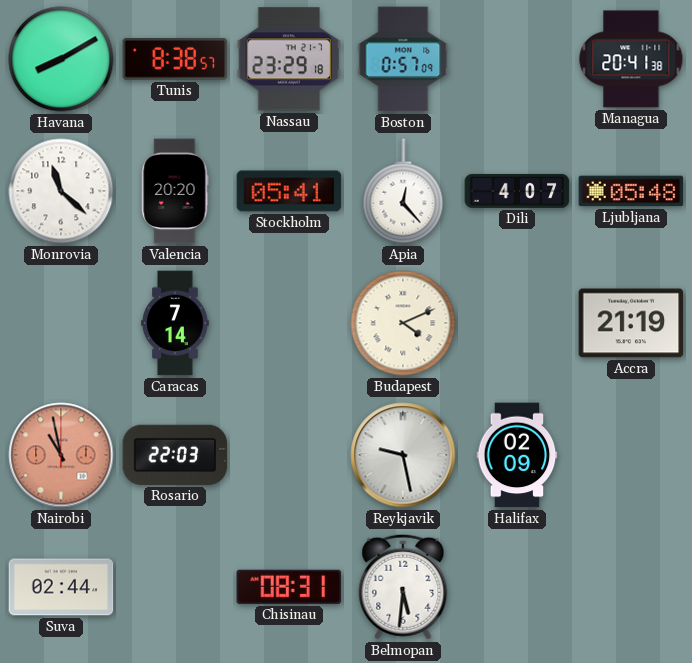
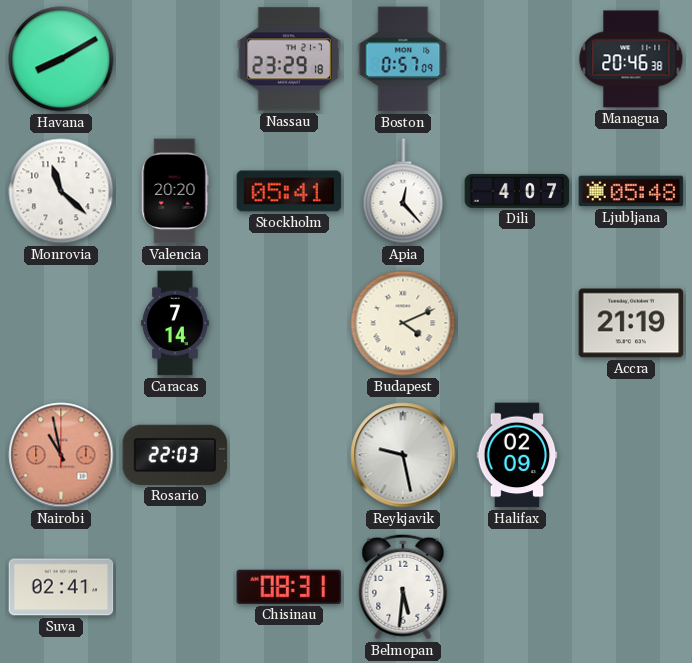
Tunis: 8:38 -> none (175, 60)
Managua: 20:41 -> 20:46 (631, 59)
Suva: 02:44 -> 02:41 (61, 587)
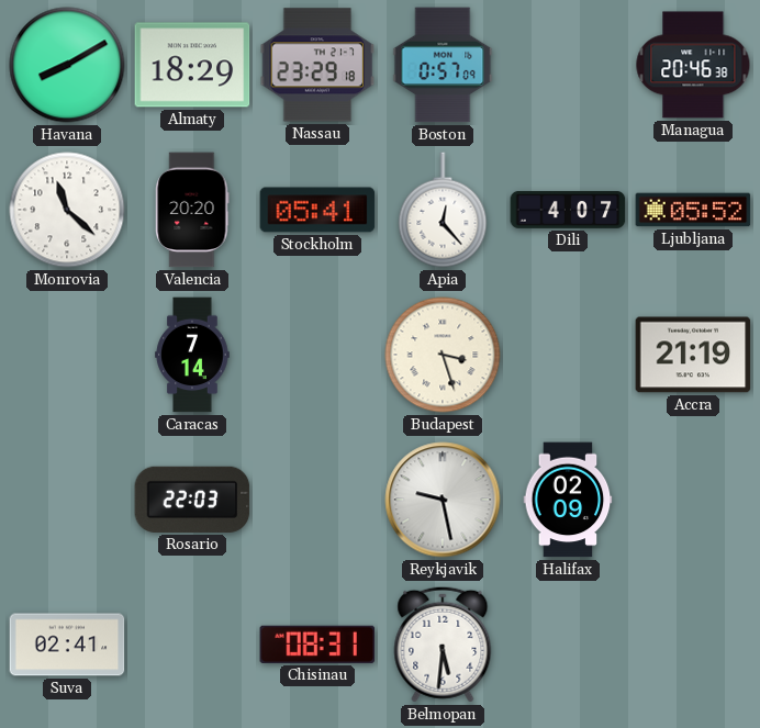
Almaty: none -> 18:29 (192, 65)
Ljubljana: 05:48 -> 05:52 (693, 210)
Budapest: 4:11 -> 3:27 (443, 355)
Nairobi: 10:58 -> none (61, 455)
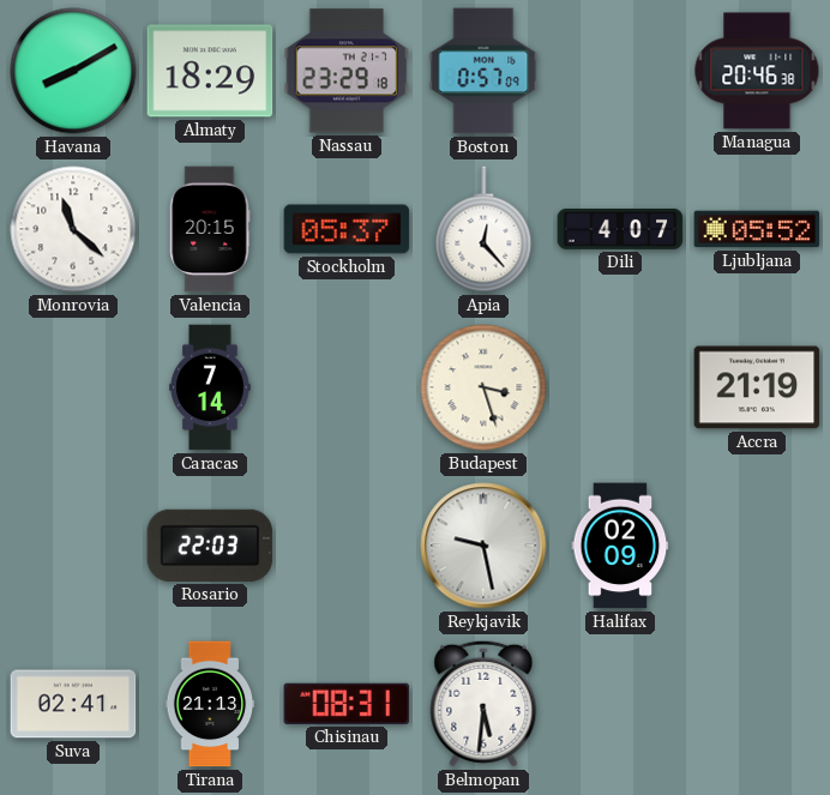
Valencia: 20:20 -> 20:15 (210, 229)
Stockholm: 05:41 -> 05:37 (347, 229)
Tirana: none -> 21:13 (210, 704)
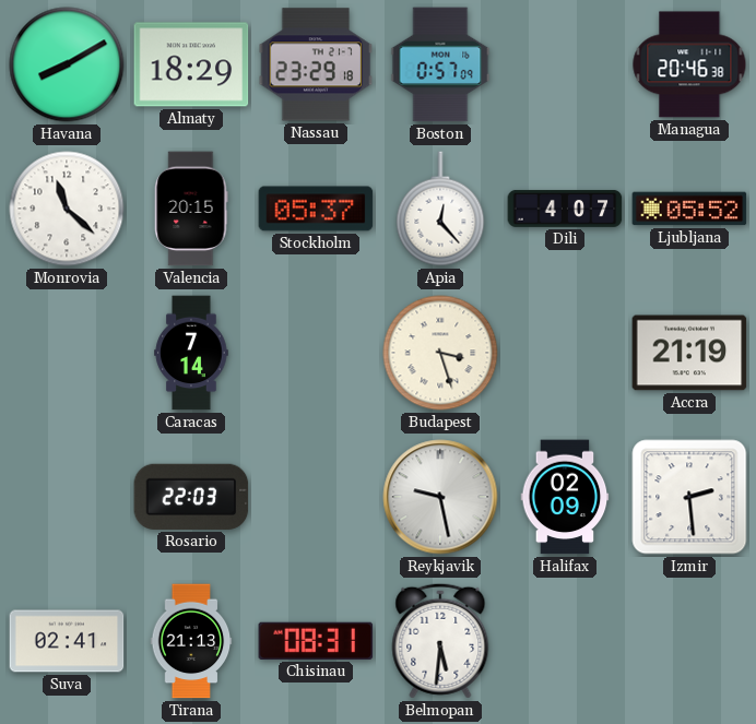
Izmir: none -> 2:29 (689, 497)
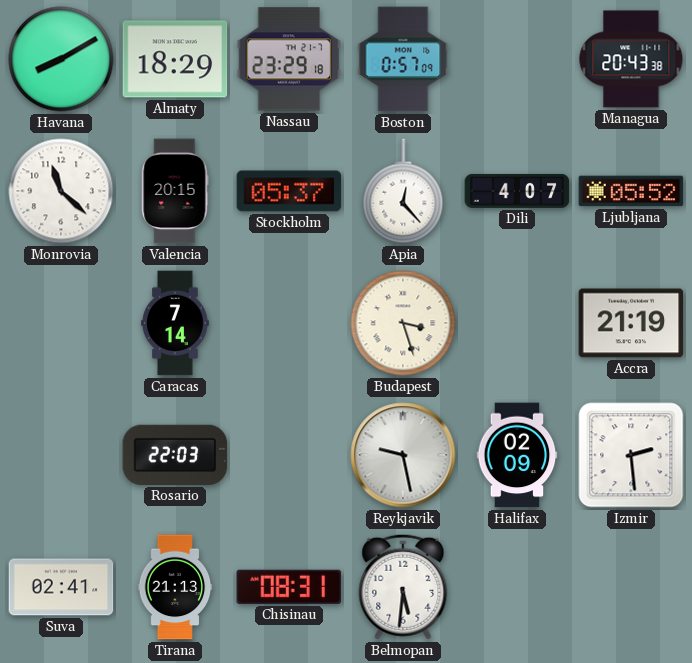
Managua: 20:46 -> 20:43 (631, 59)
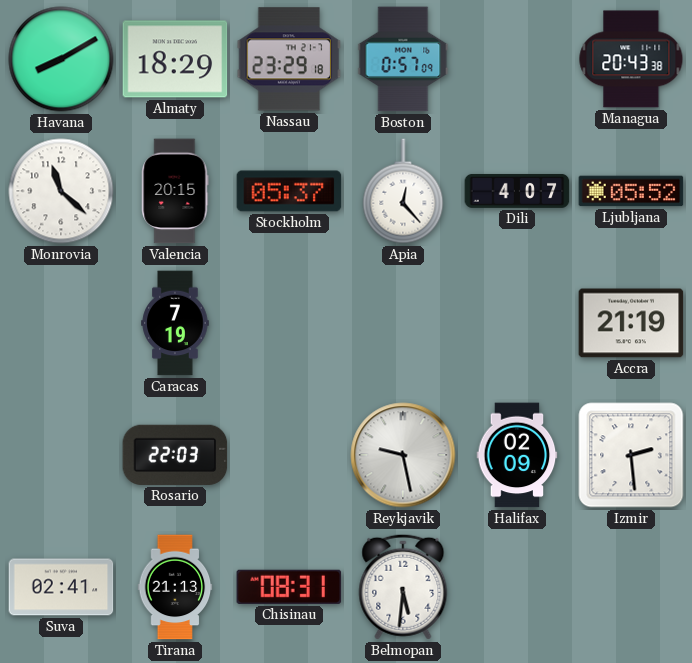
Caracas: 7:14 -> 7:19 (175, 323)
Budapest: 3:27 -> none (403, 323)
